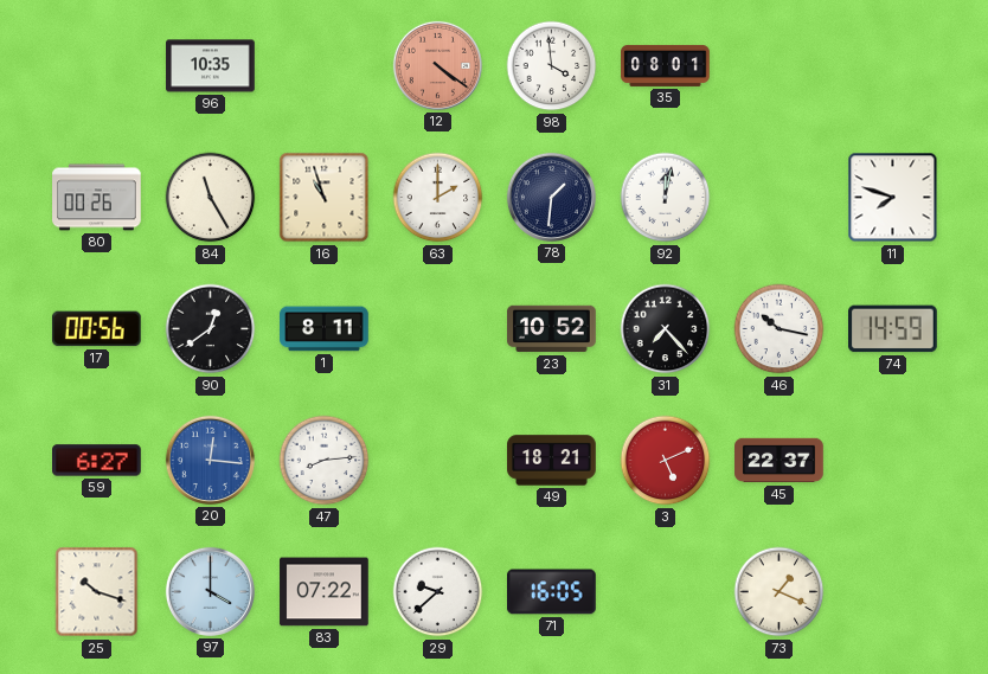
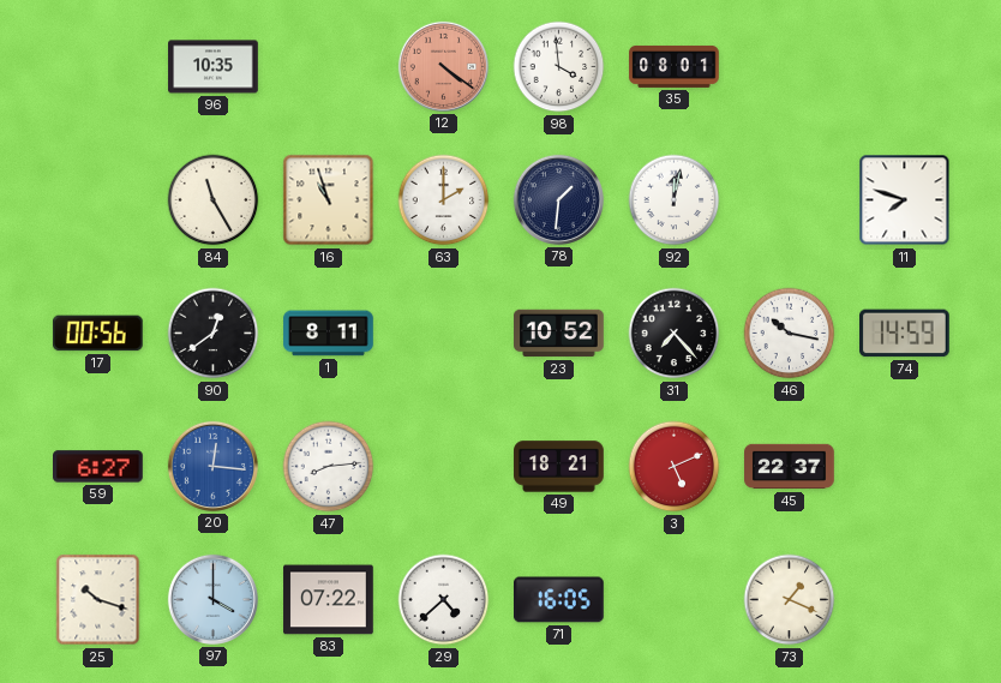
80: 00:26 -> none (97, 198)
29: 9:38 -> 4:38 (444, 600)
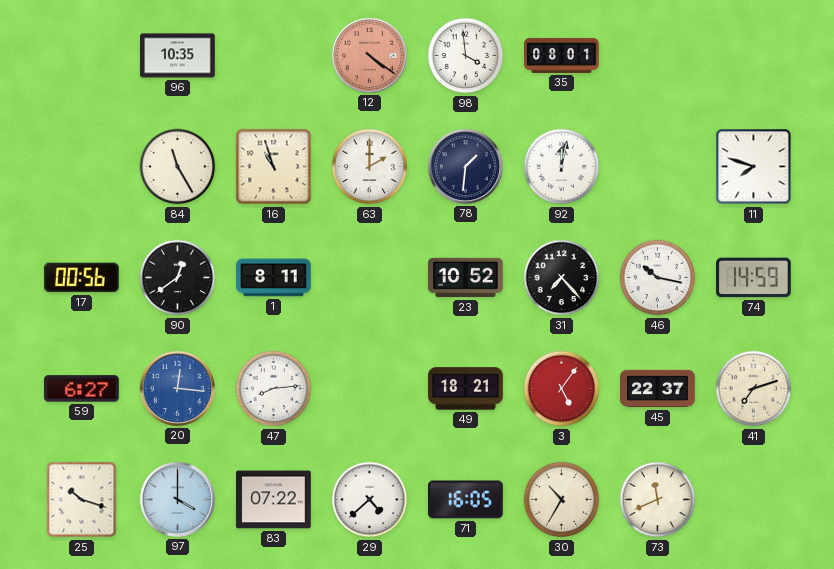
3: 5:11 -> 5:06 (562, 389)
41: none -> 7:12 (754, 389)
30: none -> 10:35 (562, 500)
73: 1:19 -> 11:41 (658, 500)
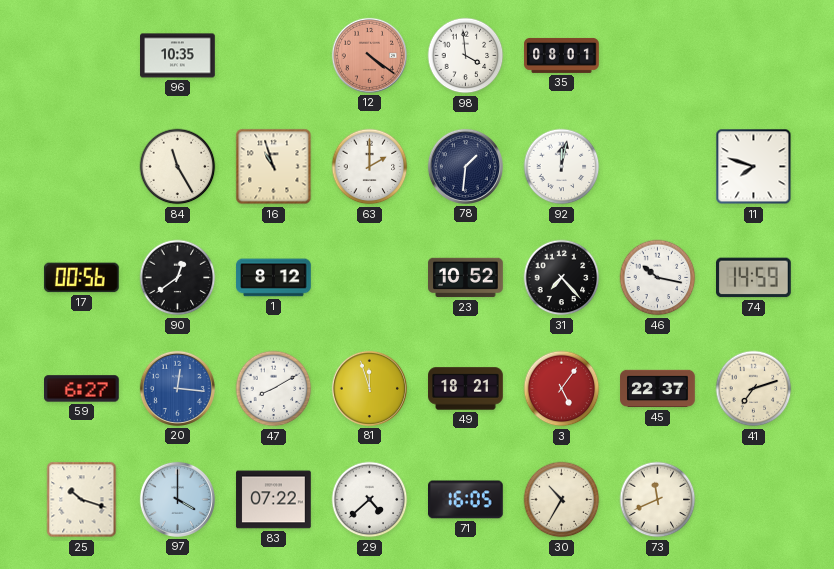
1: 8:11 -> 8:12 (274, 278)
47: 8:14 -> 8:10 (274, 389)
81: none -> 11:57 (369, 388)
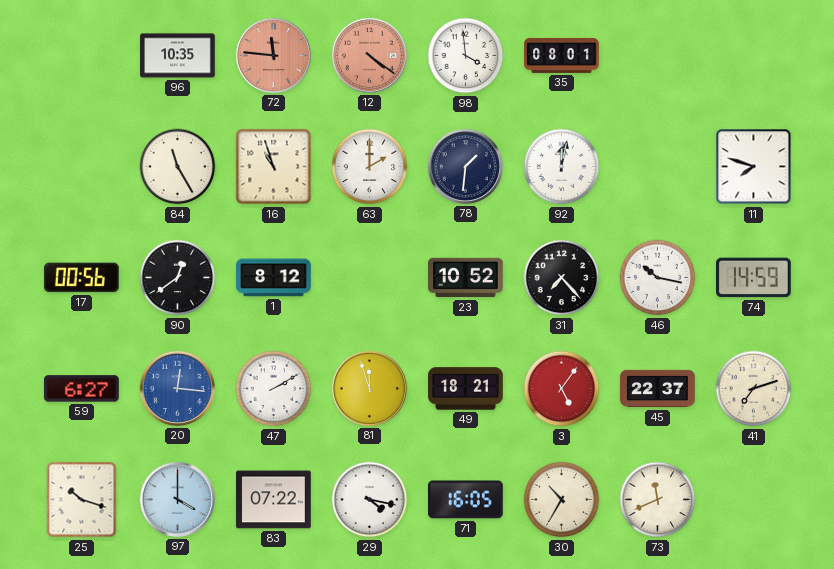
72: none -> 11:46 (273, 55)
47: 8:10 -> 2:10 (274, 389)
29: 4:38 -> 4:17 (370, 500)
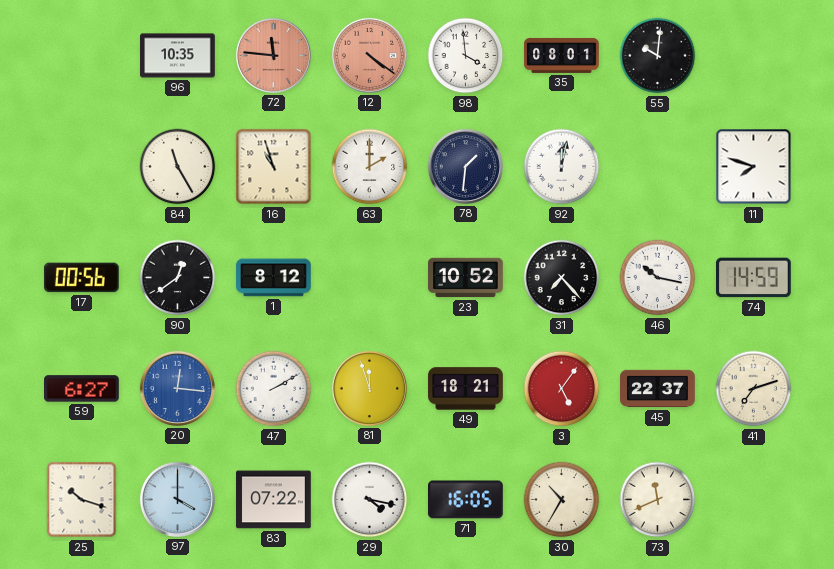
55: none -> 10:01 (658, 56)
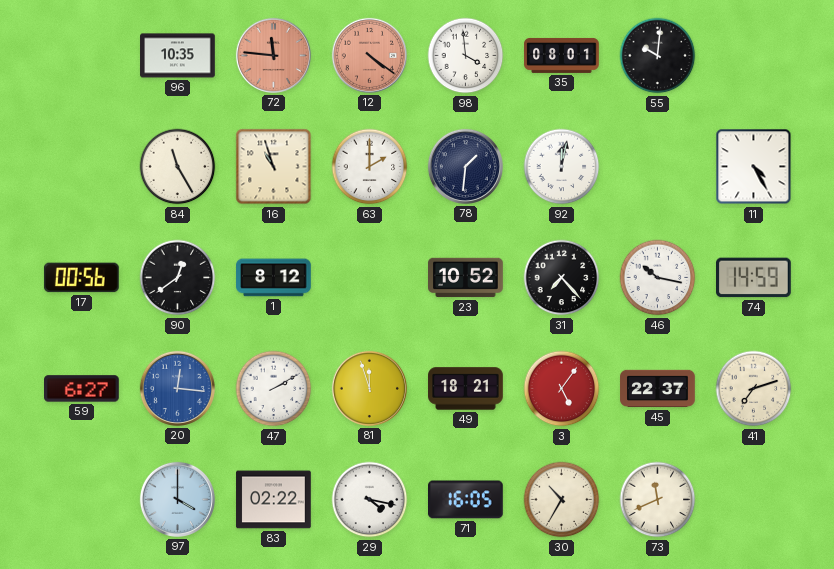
11: 7:48 -> 4:25 (754, 167)
25: 10:18 -> none (82, 500)
83: 07:22 -> 02:22 (274, 500)
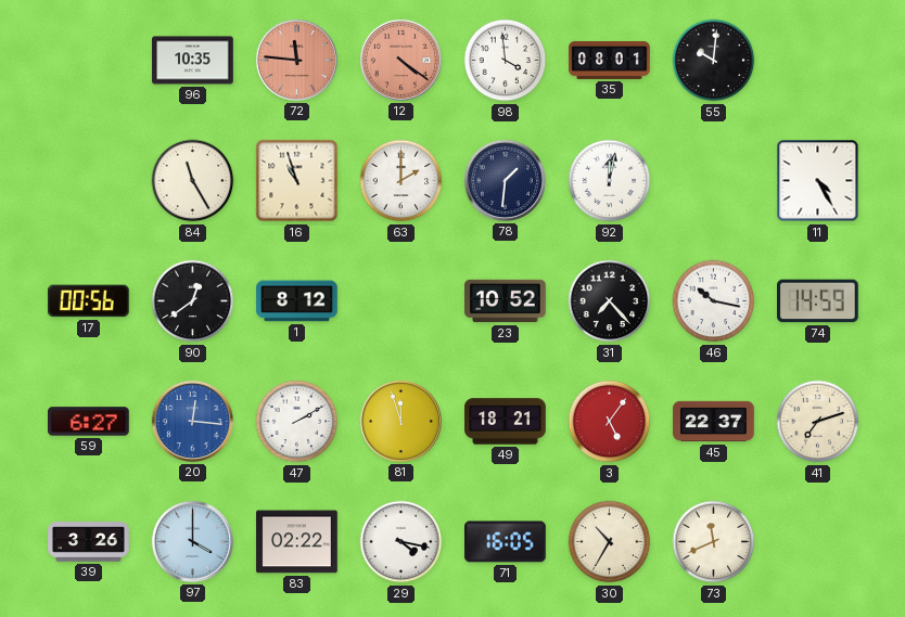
39: none -> 3:26 (89, 542)
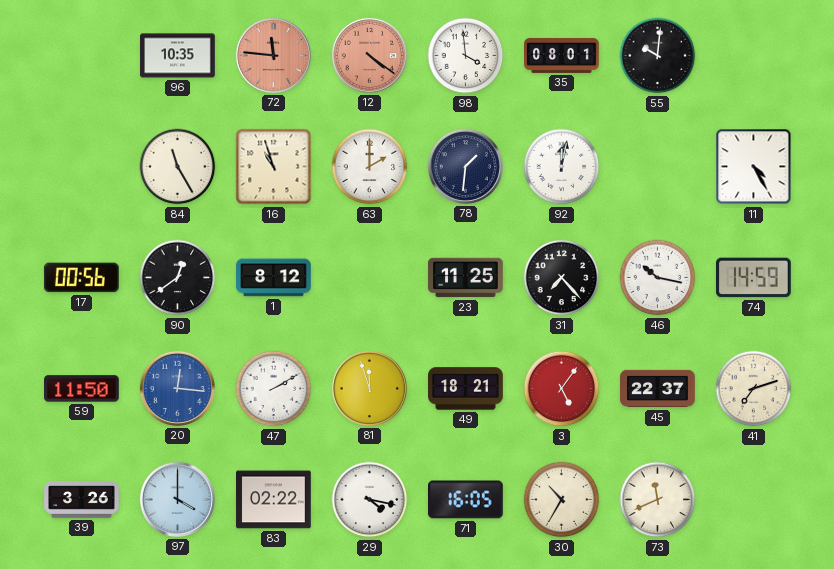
23: 10:52 -> 11:25 (466, 278)
59: 6:27 -> 11:50 (82, 389)
